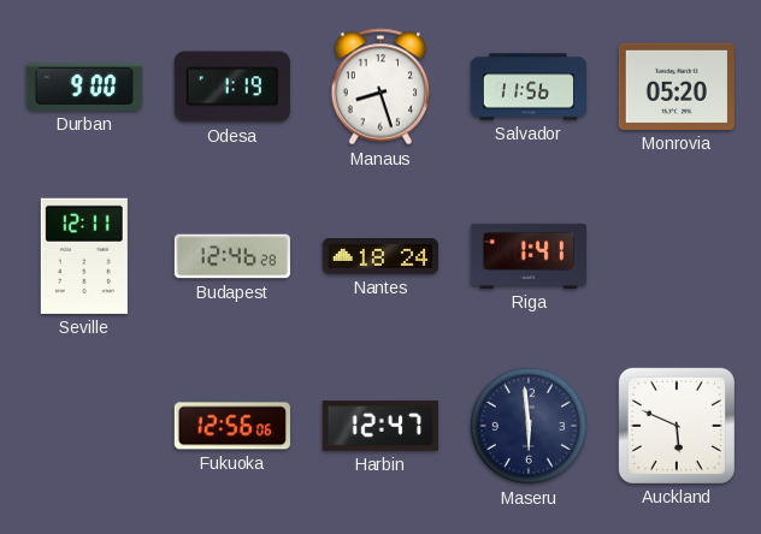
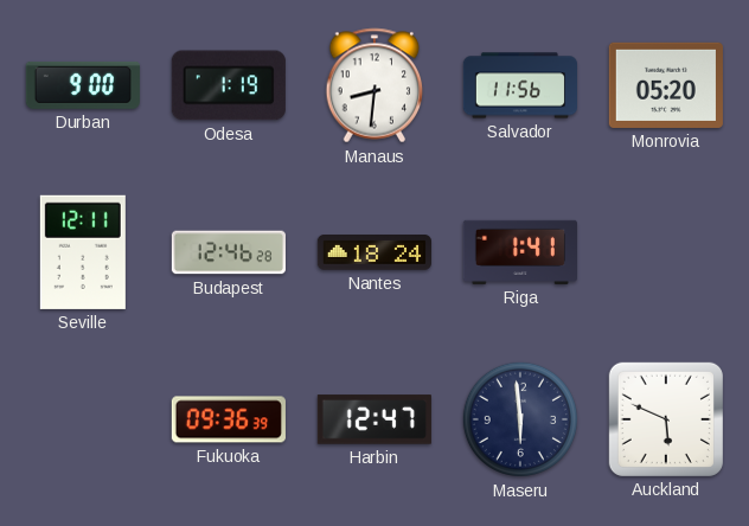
Manaus: 8:27 -> 8:31 (375, 85)
Fukuoka: 12:56 -> 09:36 (229, 419)
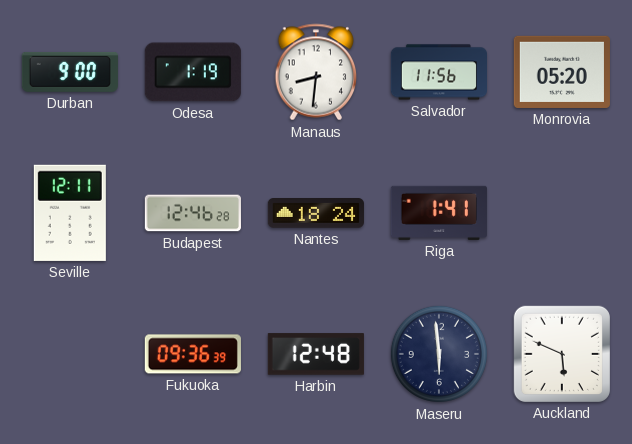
Harbin: 12:47 -> 12:48 (316, 354)
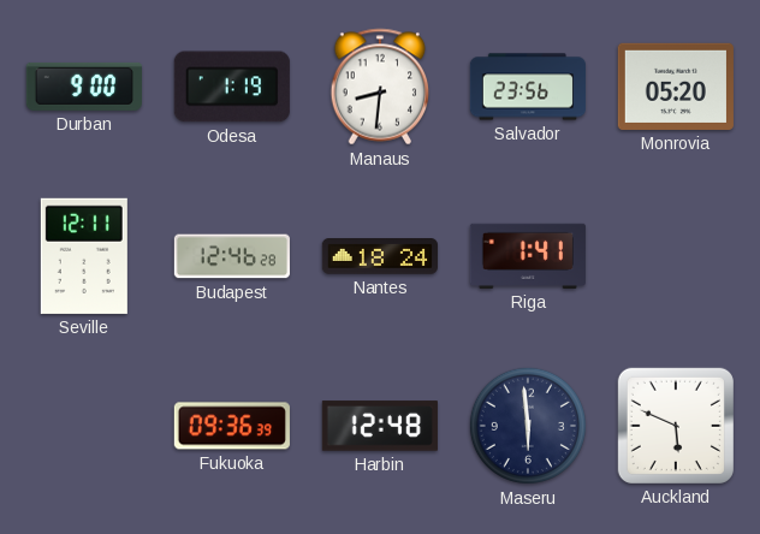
Salvador: 11:56 -> 23:56 (527, 87)
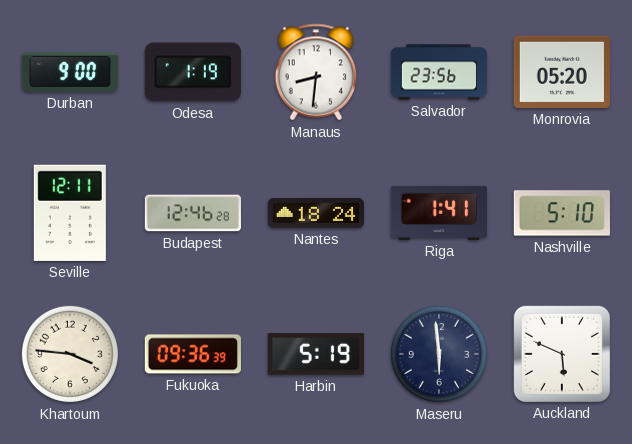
Nashville: none -> 5:10 (562, 213)
Khartoum: none -> 3:46 (70, 354)
Harbin: 12:48 -> 5:19 (316, 354)
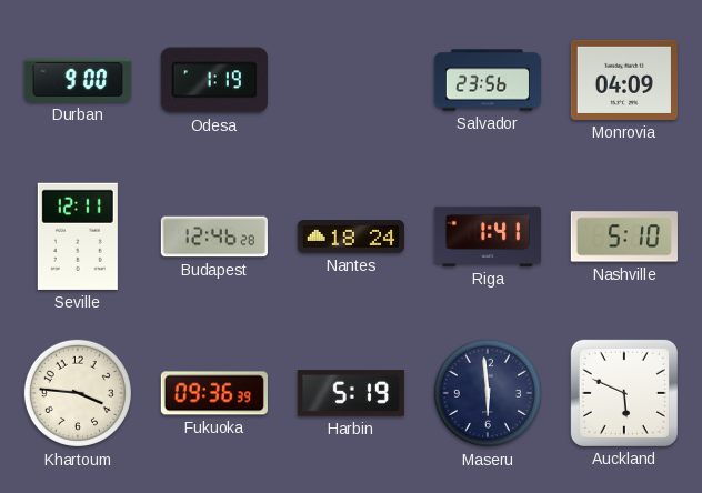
Manaus: 8:31 -> none (316, 72)
Monrovia: 05:20 -> 04:09 (624, 80)
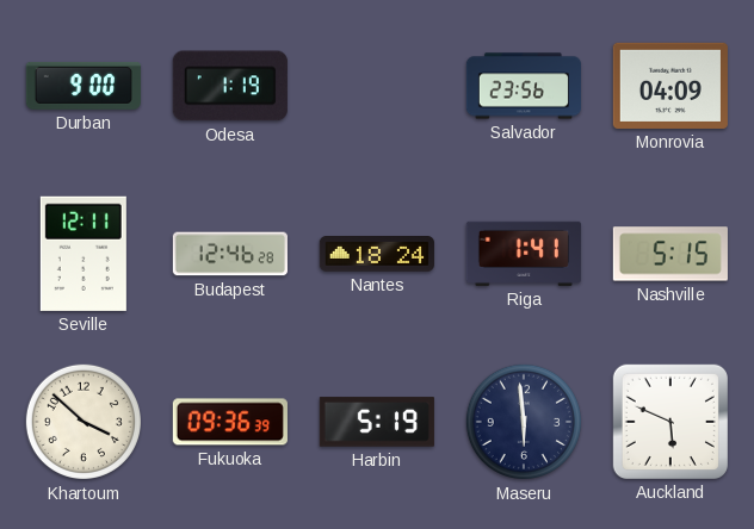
Nashville: 5:10 -> 5:15 (670, 254)
Khartoum: 3:46 -> 3:52 (84, 422)
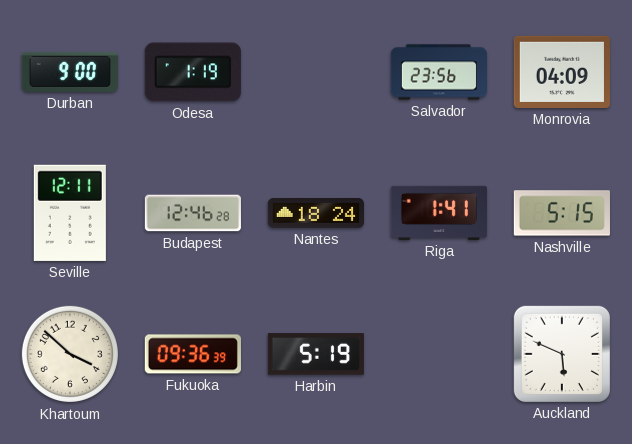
Maseru: 5:59 -> none (524, 422)
